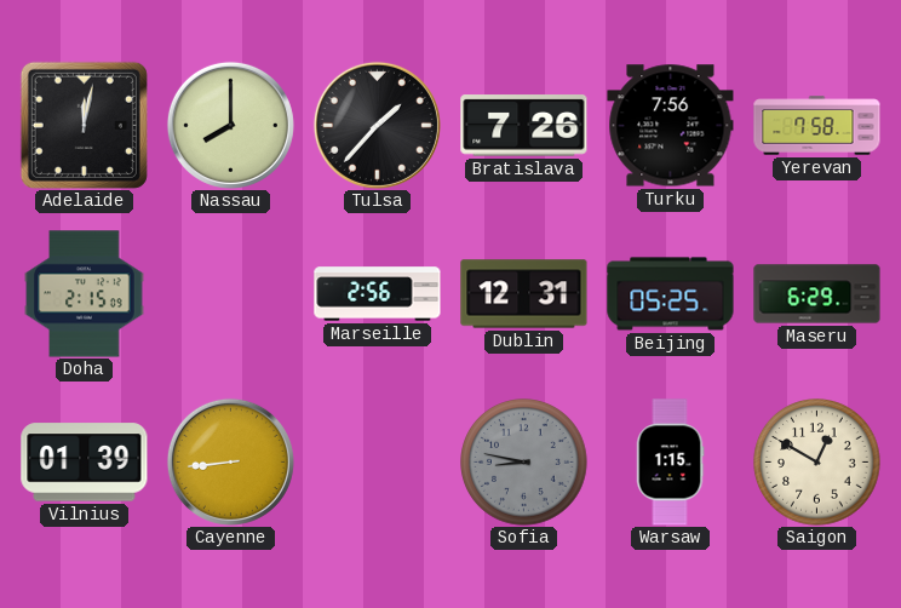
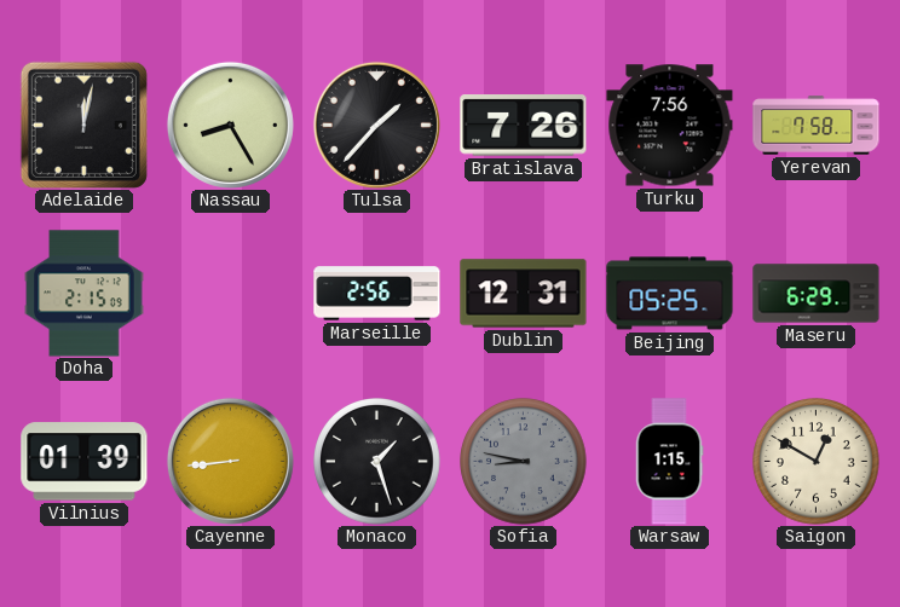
Nassau: 8:00 -> 8:25 (230, 125)
Monaco: none -> 1:27 (377, 462)
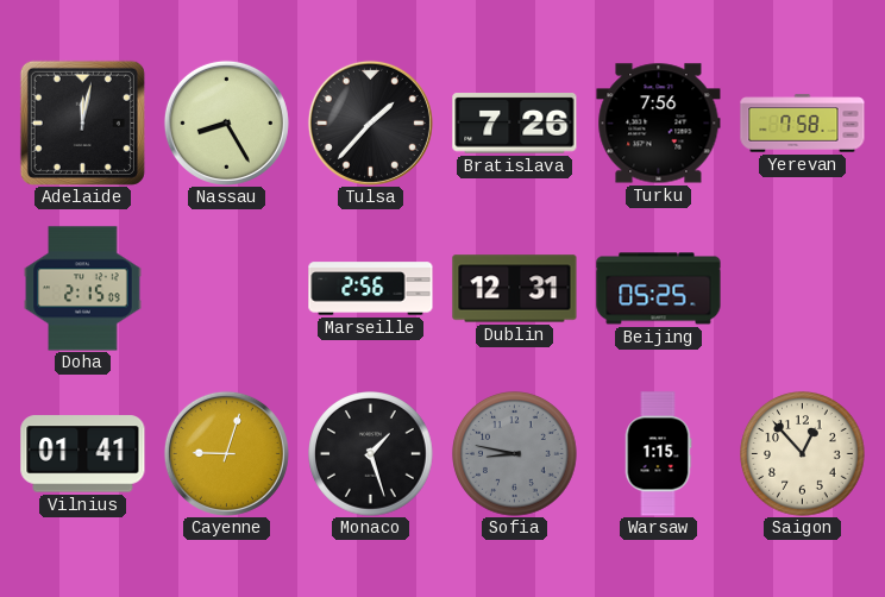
Maseru: 6:29 -> none (817, 294)
Vilnius: 01:39 -> 01:41 (83, 454)
Cayenne: 8:44 -> 9:03 (226, 453)
Saigon: 12:50 -> 12:53 (803, 454)
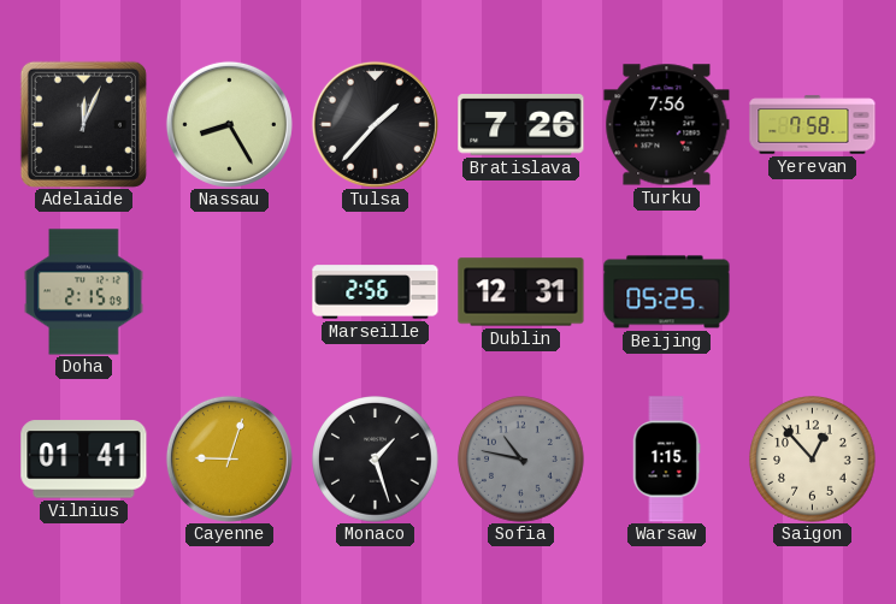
Adelaide: 12:02 -> 12:04 (83, 124)
Sofia: 8:47 -> 10:47 (521, 460)
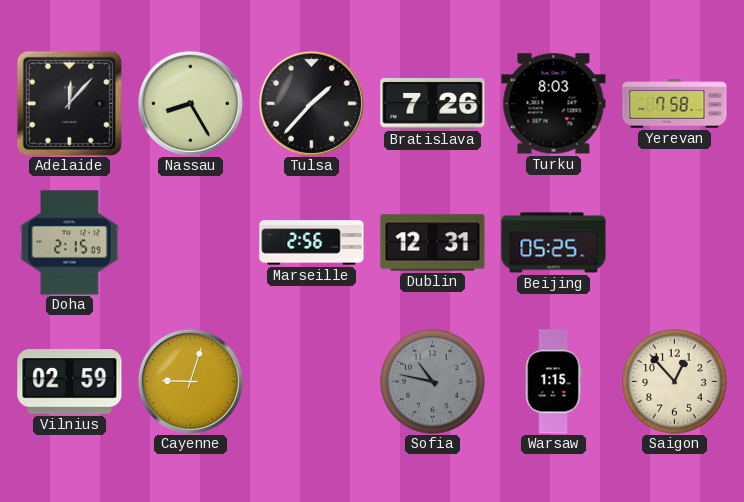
Adelaide: 12:04 -> 12:07 (69, 103)
Turku: 7:56 -> 8:03 (554, 104)
Vilnius: 01:41 -> 02:59 (70, 382)
Monaco: 1:27 -> none (376, 460)
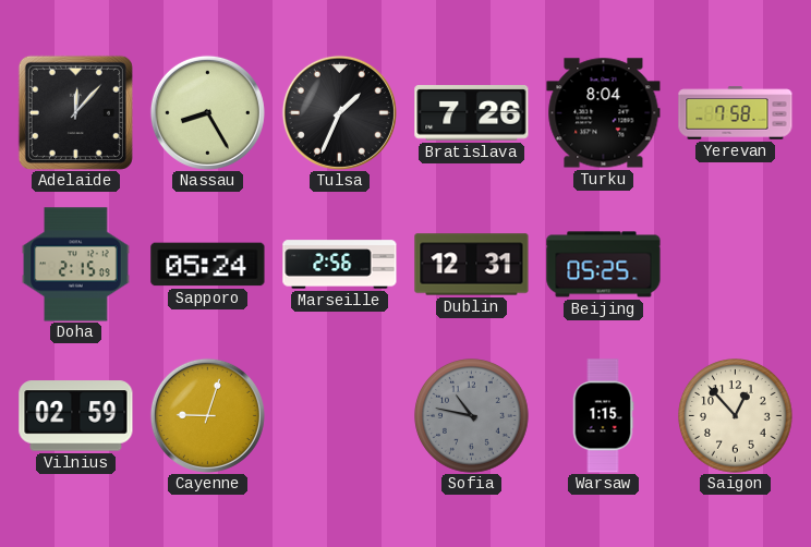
Tulsa: 1:37 -> 1:34 (339, 112)
Turku: 8:03 -> 8:04 (604, 113)
Sapporo: none -> 05:24 (208, 265)
